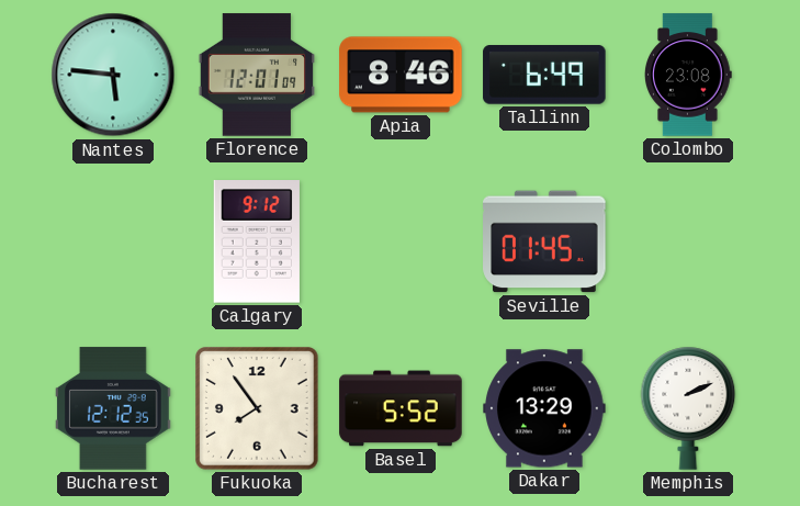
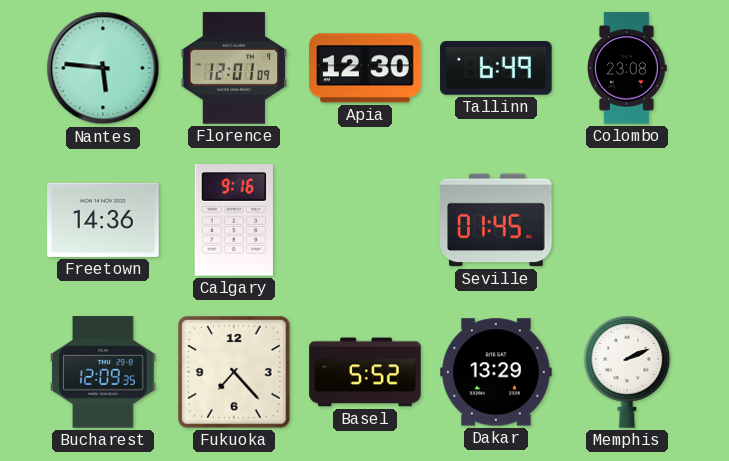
Apia: 8:46 -> 12:30 (365, 68)
Freetown: none -> 14:36 (103, 220)
Calgary: 9:12 -> 9:16 (234, 221)
Bucharest: 12:12 -> 12:09 (104, 372)
Fukuoka: 7:54 -> 7:23 (235, 373)
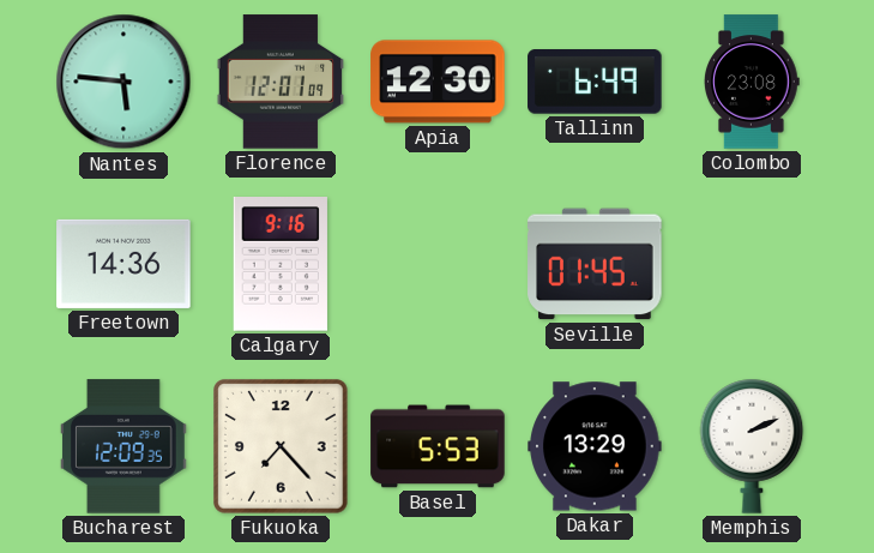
Basel: 5:52 -> 5:53 (438, 446)
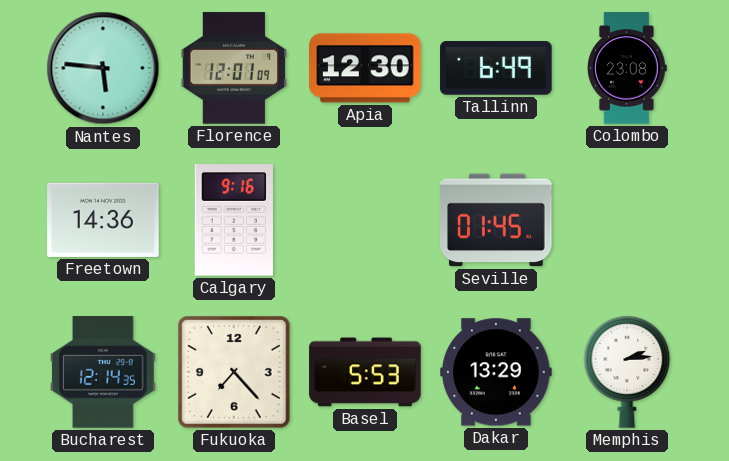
Bucharest: 12:09 -> 12:14 (104, 372)
Memphis: 2:11 -> 2:14 (627, 372)
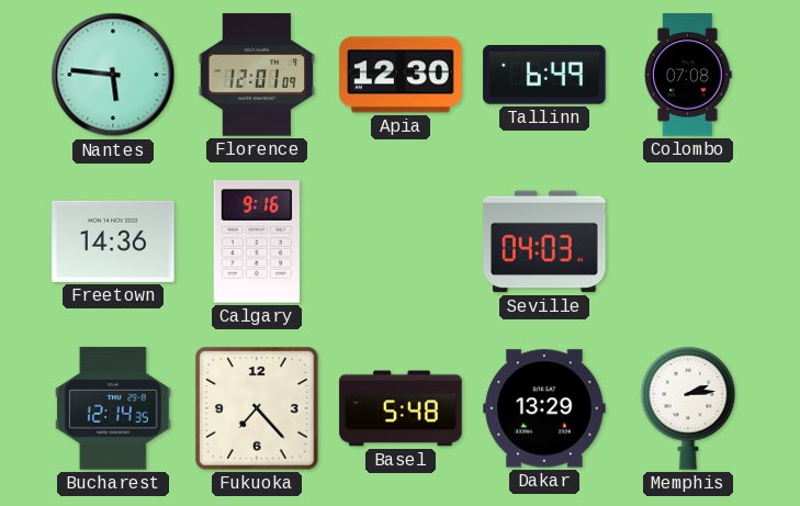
Colombo: 23:08 -> 07:08 (689, 75)
Seville: 01:45 -> 04:03 (544, 241)
Basel: 5:53 -> 5:48 (401, 408)
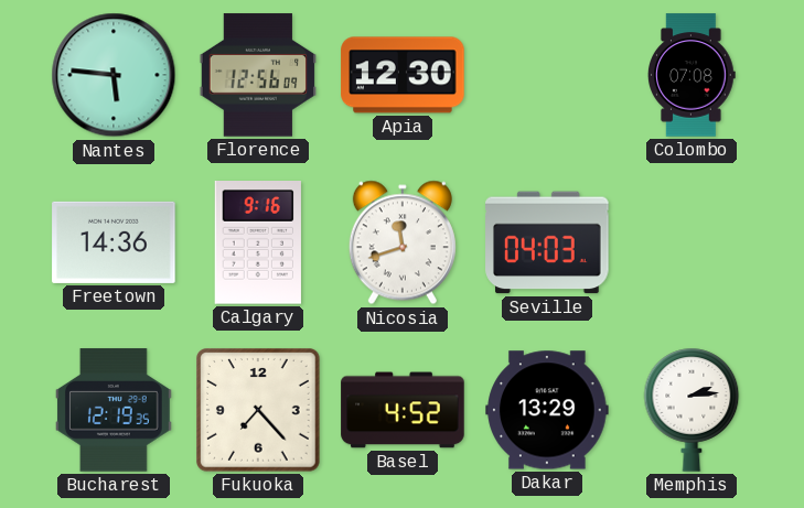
Florence: 12:01 -> 12:56 (257, 75)
Tallinn: 6:49 -> none (544, 76)
Nicosia: none -> 11:42 (403, 242)
Bucharest: 12:14 -> 12:19 (115, 410)
Basel: 5:48 -> 4:52 (403, 410)
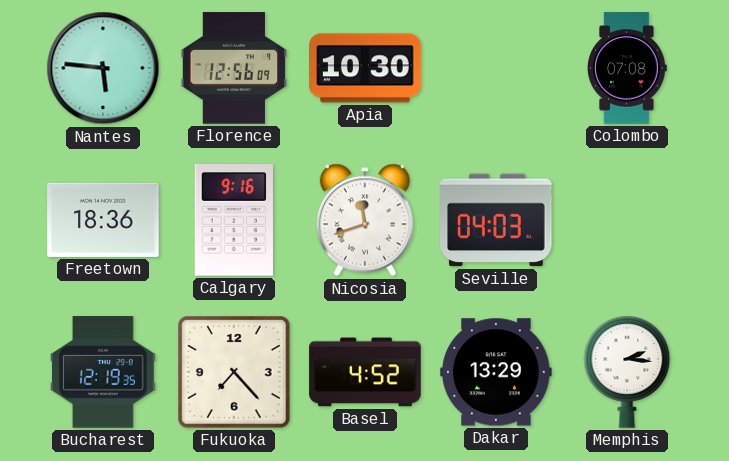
Apia: 12:30 -> 10:30 (365, 68)
Freetown: 14:36 -> 18:36 (103, 220)
Memphis: 2:14 -> 2:16 (627, 372)
